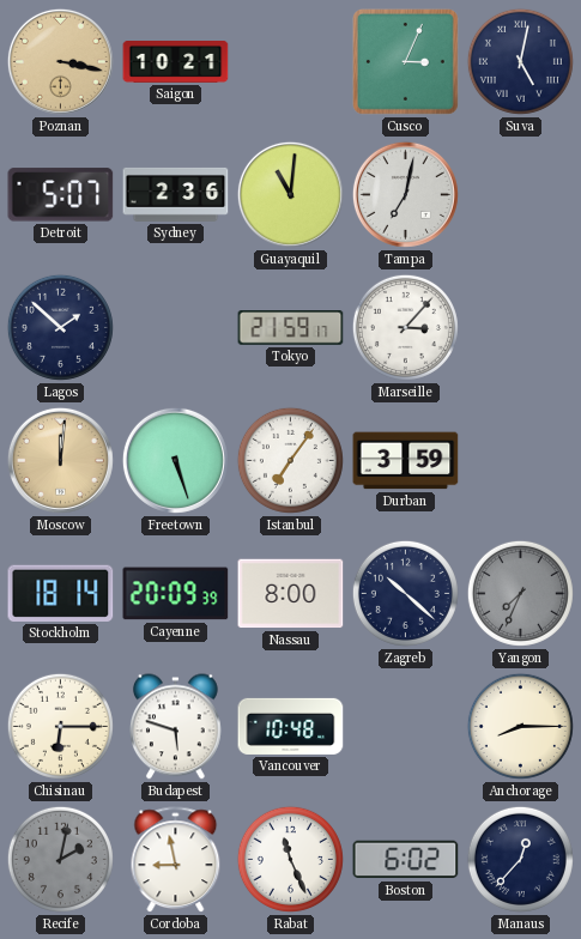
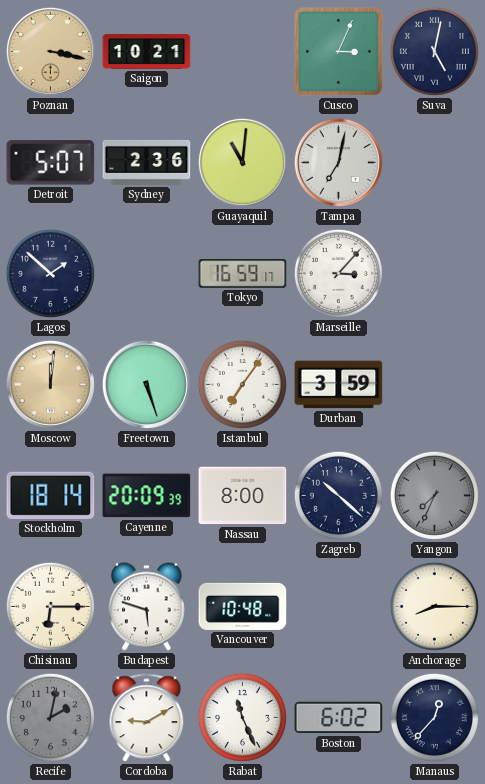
Tokyo: 21:59 -> 16:59 (243, 274)
Cordoba: 8:58 -> 9:10 (147, 718)
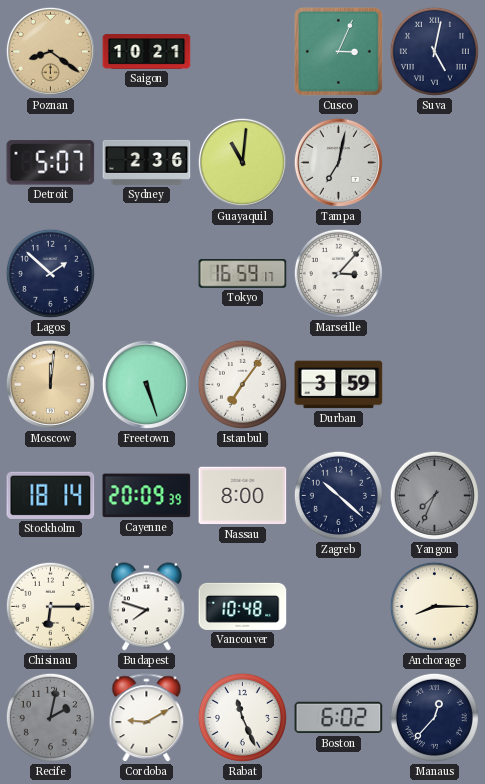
Poznan: 3:17 -> 8:21 (50, 51)
Budapest: 5:48 -> 7:48 (147, 607)
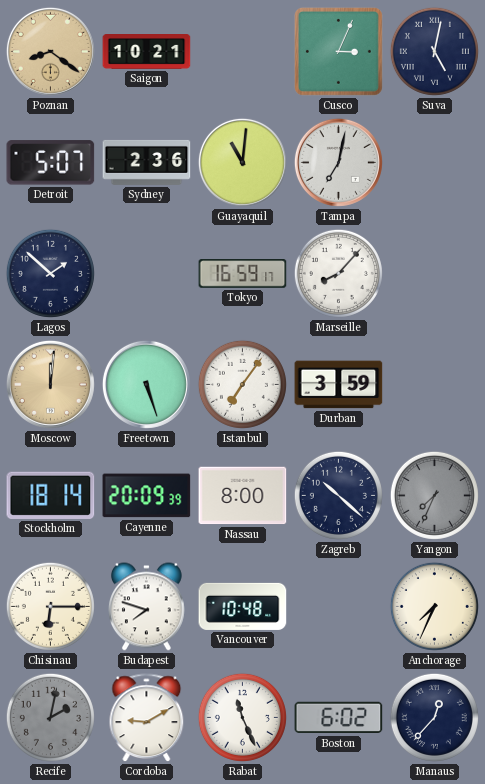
Marseille: 3:07 -> 8:07 (338, 273)
Anchorage: 8:15 -> 7:34 (434, 606)
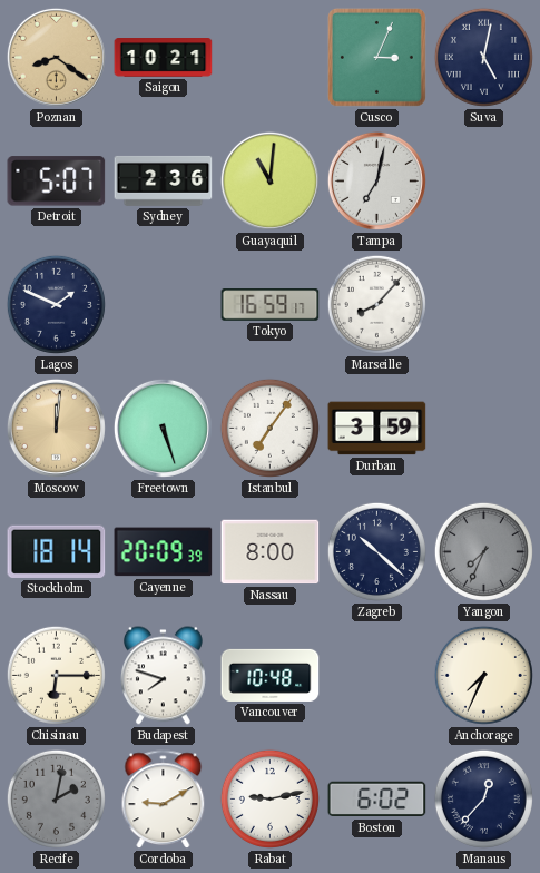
Lagos: 1:52 -> 1:49 (56, 304)
Rabat: 11:26 -> 9:13 (269, 798)
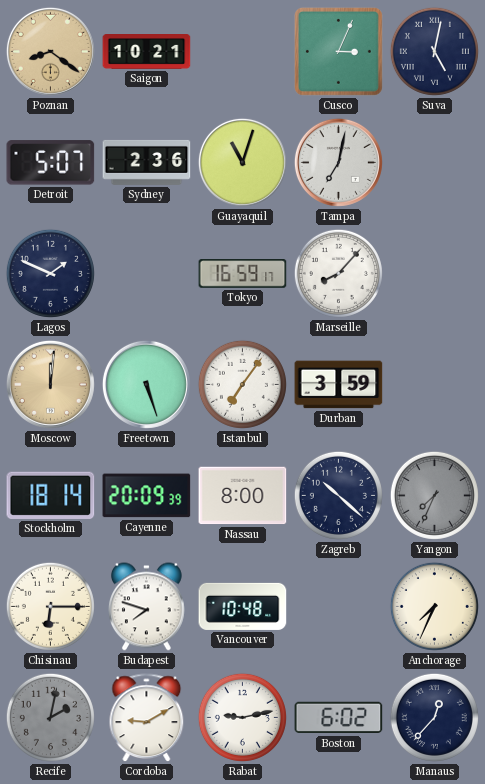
Guayaquil: 11:01 -> 11:03 (242, 162)
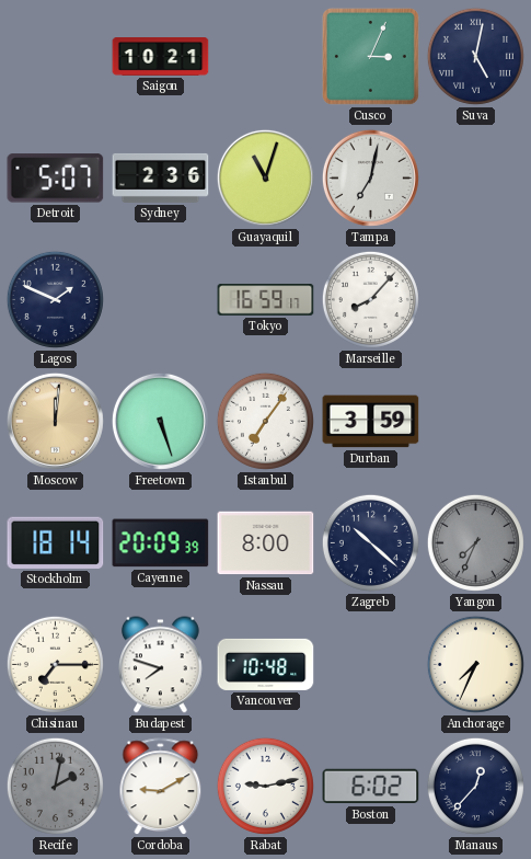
Poznan: 8:21 -> none (50, 51)
Chisinau: 6:15 -> 7:15 (55, 664)
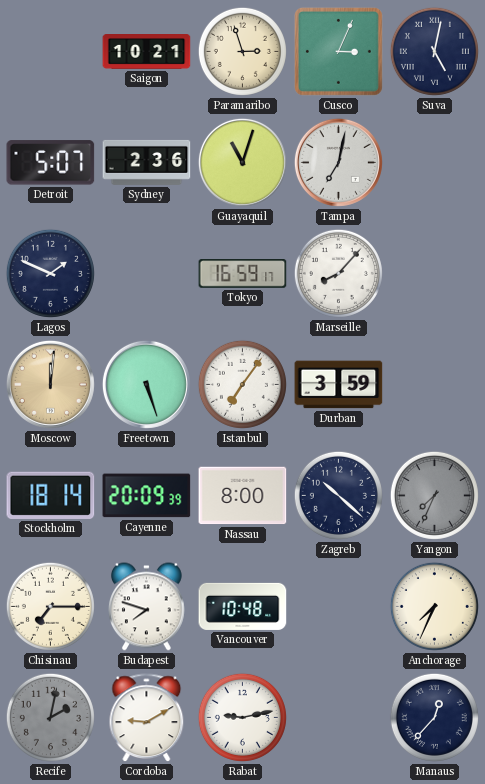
Paramaribo: none -> 2:57 (242, 51)
Boston: 6:02 -> none (371, 787)
